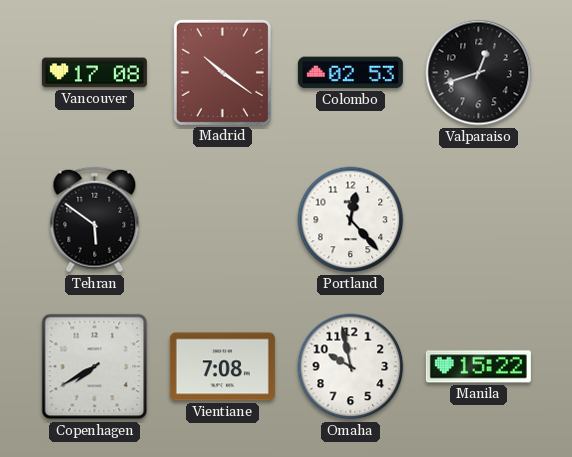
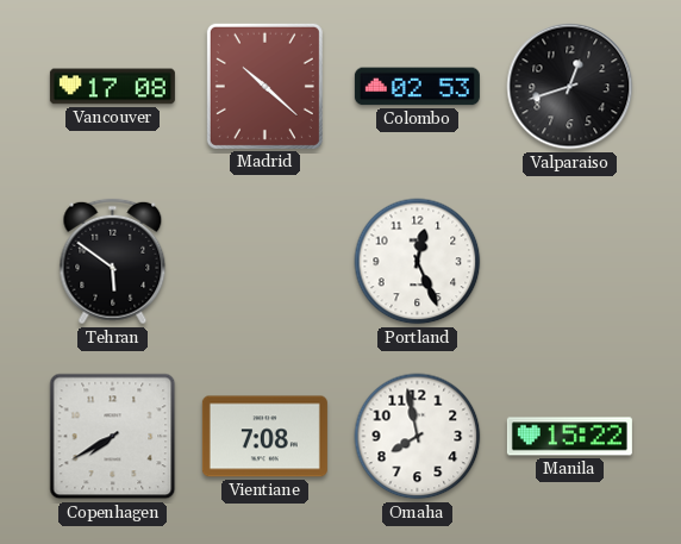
Madrid: 10:21 -> 10:22 (264, 86)
Portland: 12:23 -> 12:26 (418, 262)
Omaha: 9:58 -> 7:58 (418, 437)
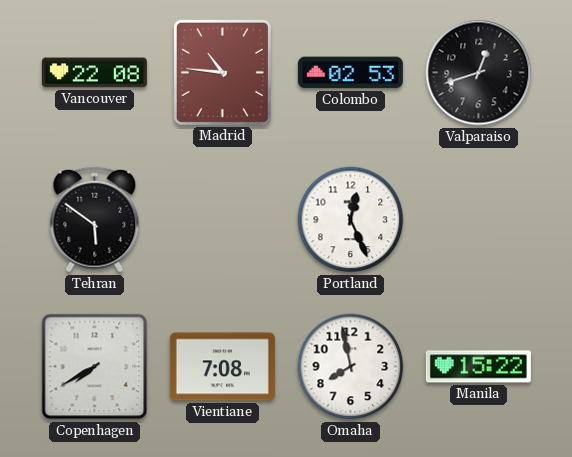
Vancouver: 17:08 -> 22:08 (94, 73)
Madrid: 10:22 -> 10:46 (222, 72)
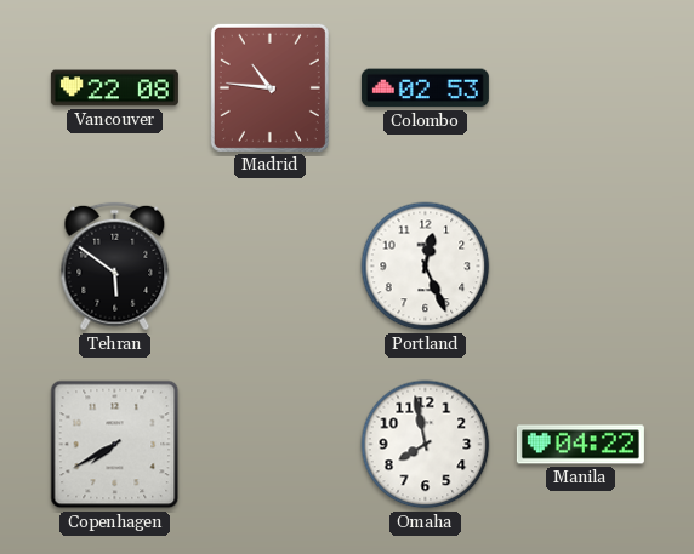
Valparaiso: 12:42 -> none (479, 73)
Vientiane: 7:08 -> none (222, 367)
Manila: 15:22 -> 04:22 (580, 445)
